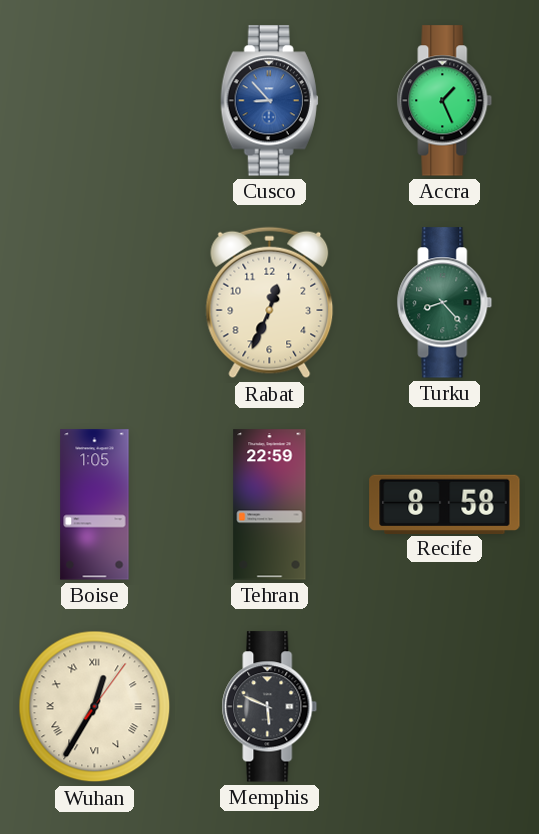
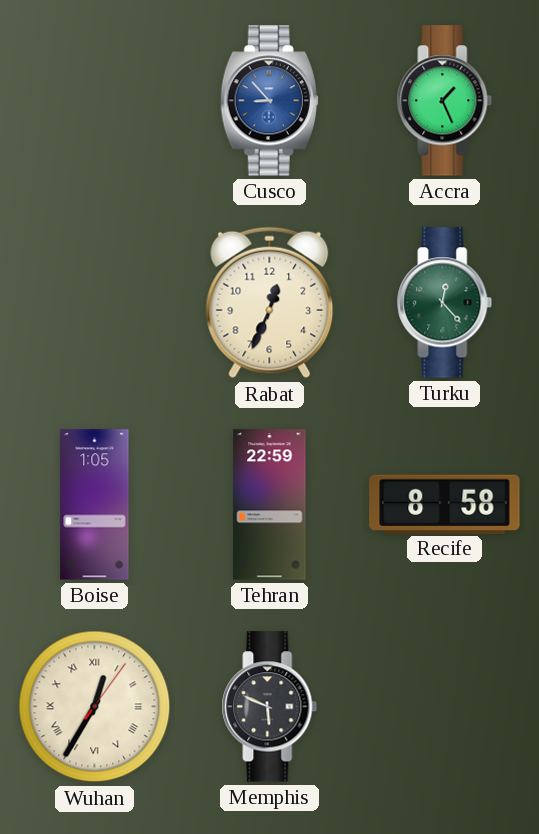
Turku: 8:23 -> 12:23 (445, 303)
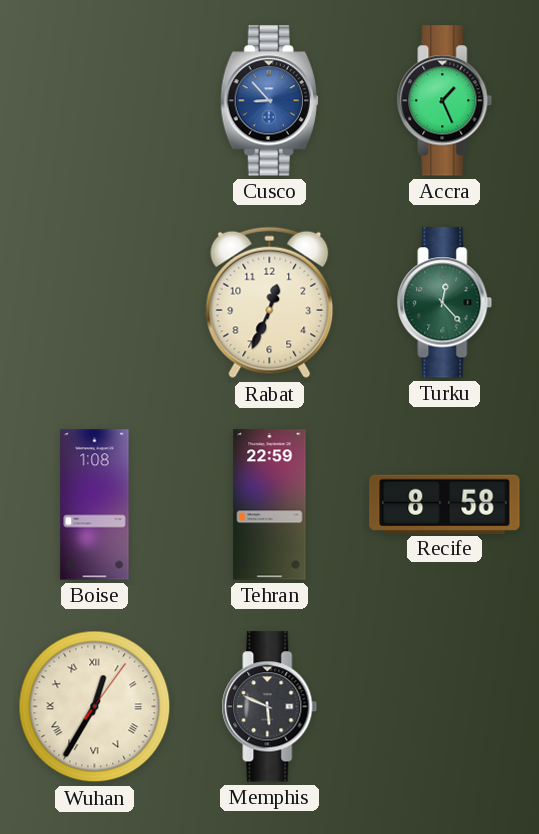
Boise: 1:05 -> 1:08 (95, 505)
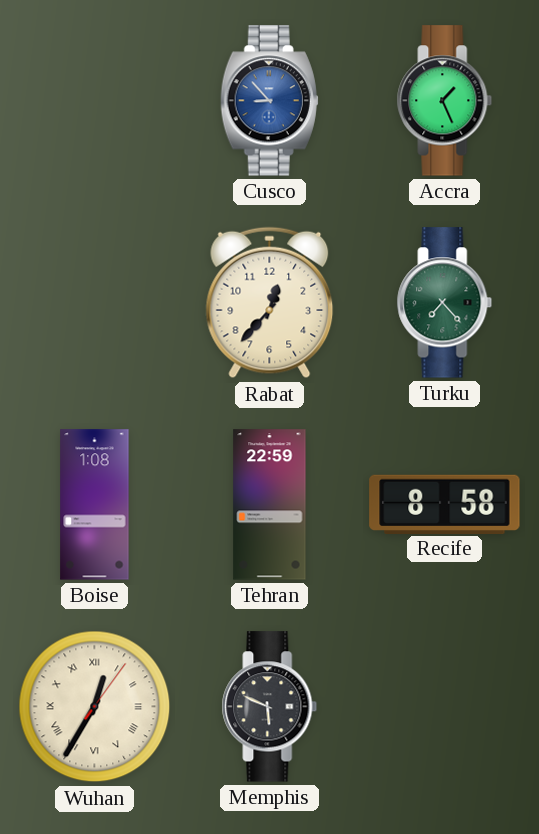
Rabat: 12:34 -> 12:37 (270, 303)
Turku: 12:23 -> 7:23 (445, 303)
